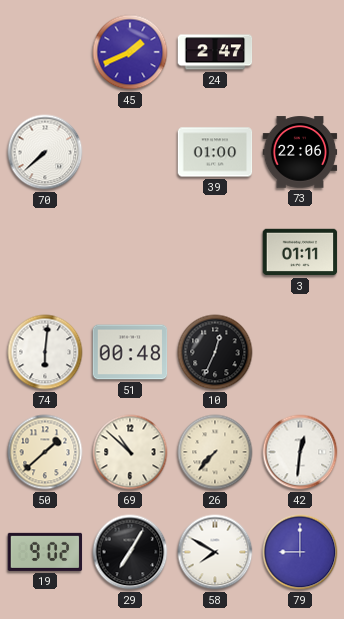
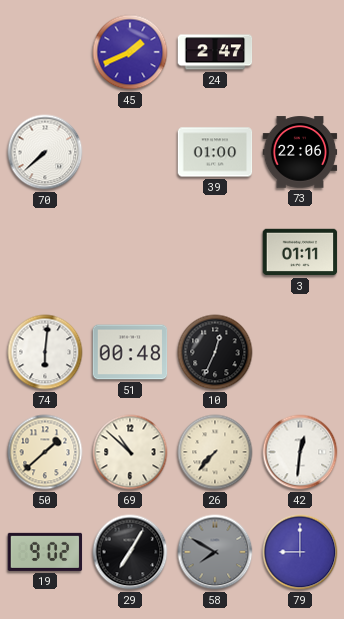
58 dial: white -> grey (215, 552)
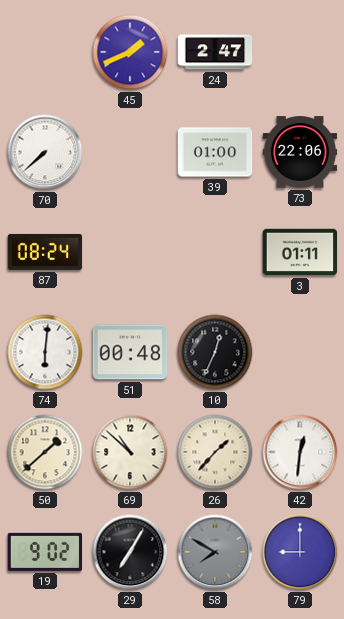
87: none -> 08:24 (45, 252)
26: 7:37 -> 1:37 (215, 452)
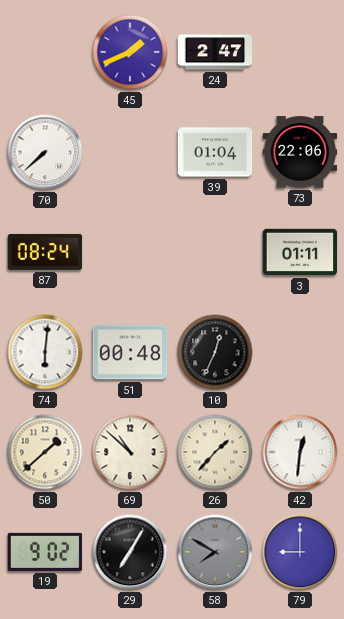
39: 01:00 -> 01:04 (215, 152)
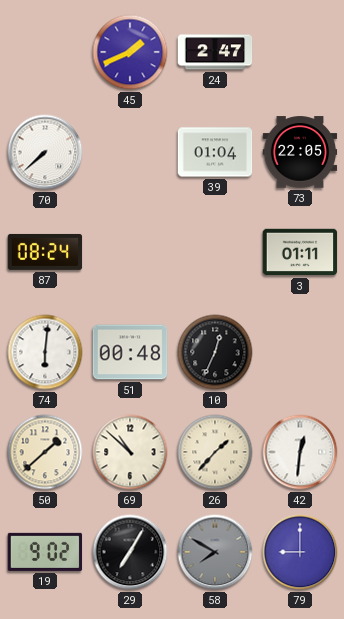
73: 22:06 -> 22:05 (300, 152)
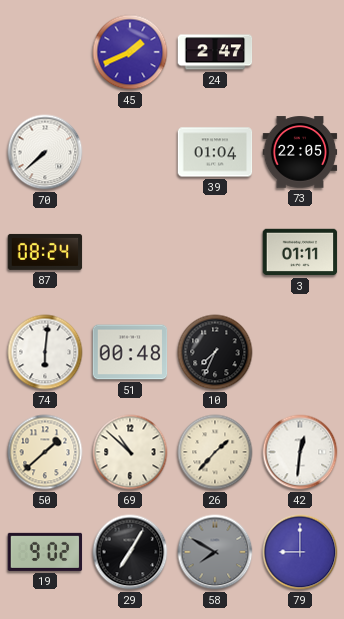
10: 12:34 -> 7:34 (215, 352)
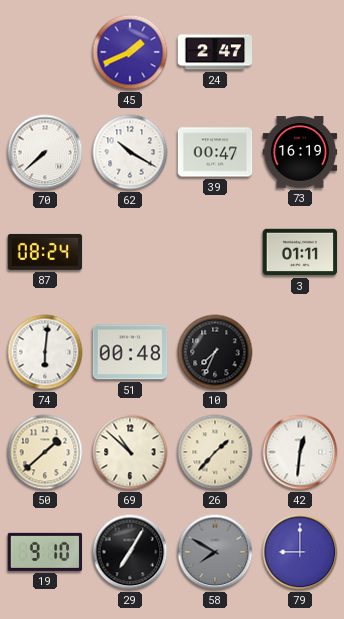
62: none -> 10:20 (130, 152)
39: 01:04 -> 00:47 (215, 152)
73: 22:05 -> 16:19 (300, 152)
19: 9:02 -> 9:10 (45, 552)
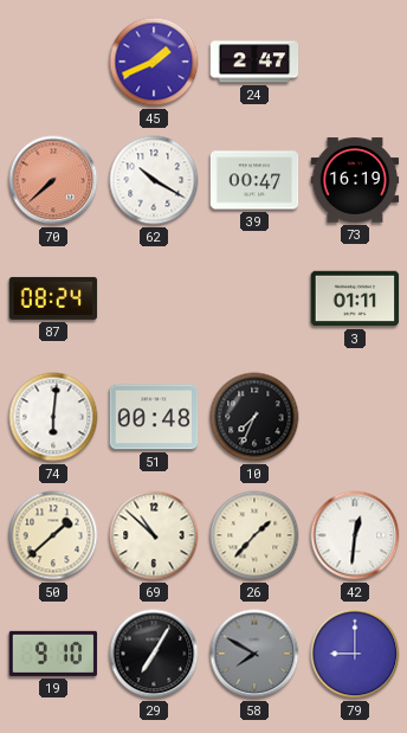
70 dial: white -> salmon (53, 180)
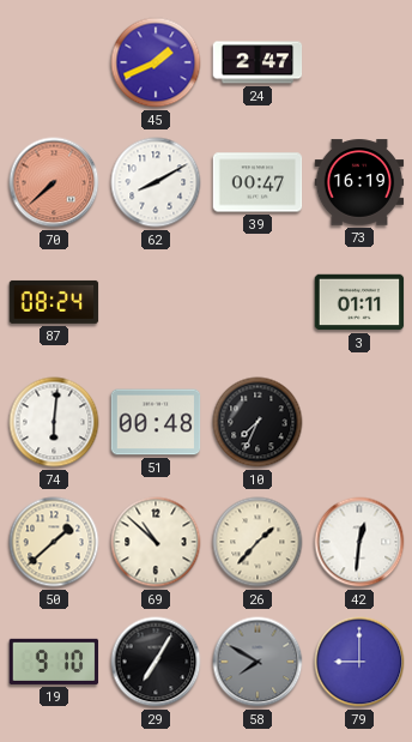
62: 10:20 -> 8:10 (156, 182)
